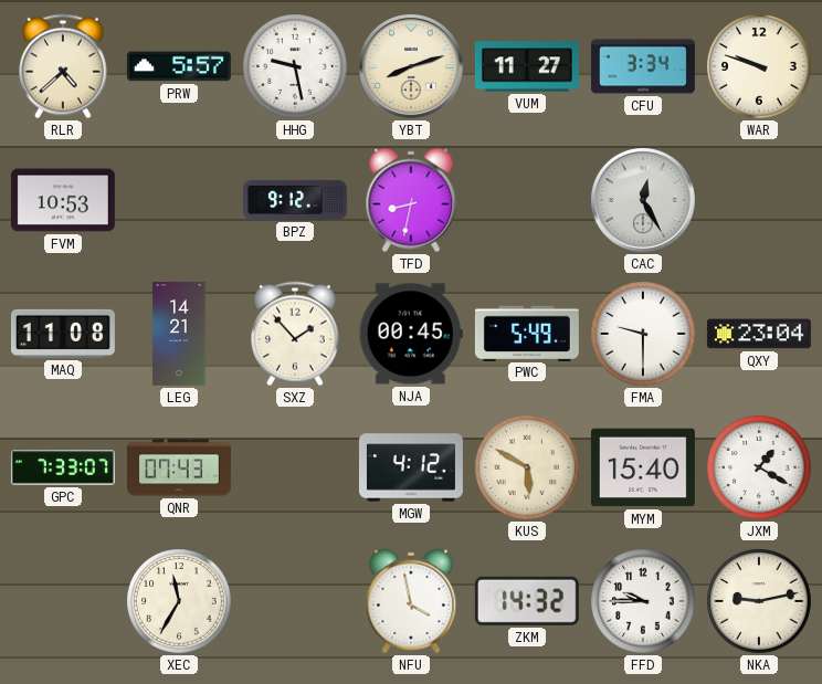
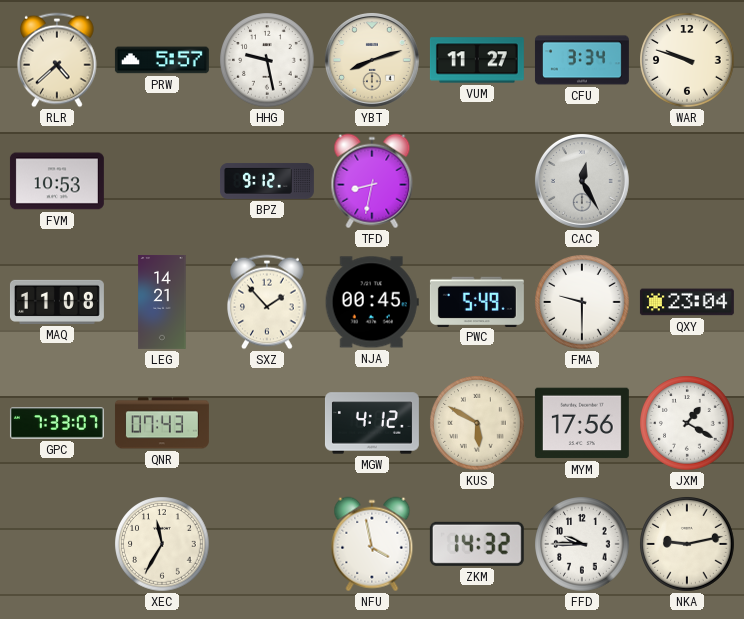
MYM: 15:40 -> 17:56 (582, 423)
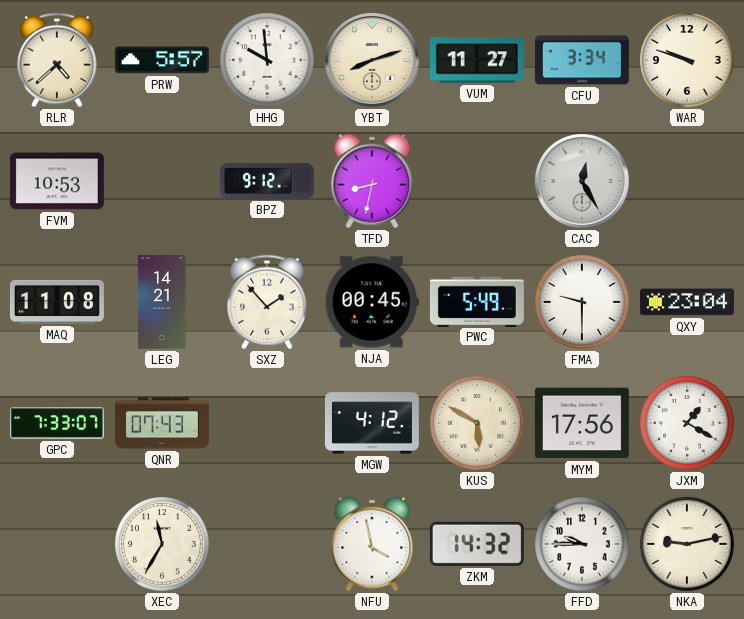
HHG: 9:28 -> 9:59 (267, 60)
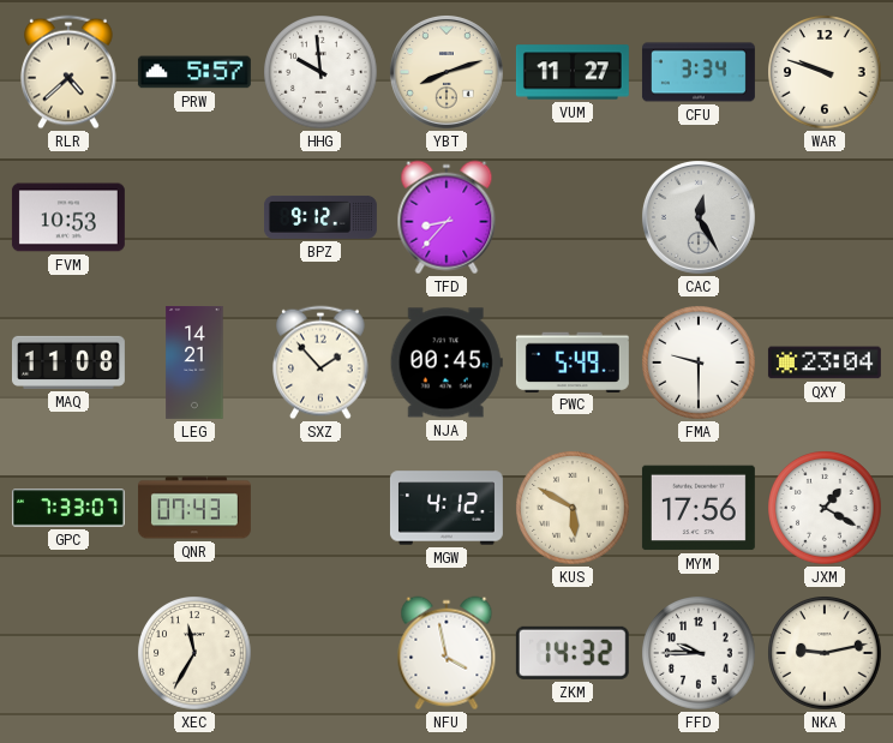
TFD: 8:32 -> 8:37 (446, 217)
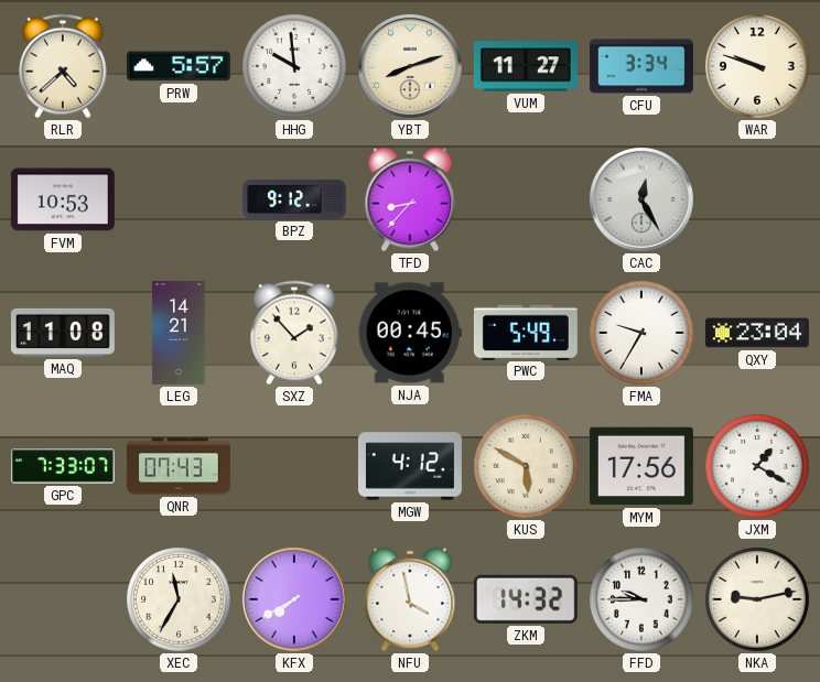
FMA: 9:30 -> 9:35 (641, 333)
KFX: none -> 7:40 (294, 599)
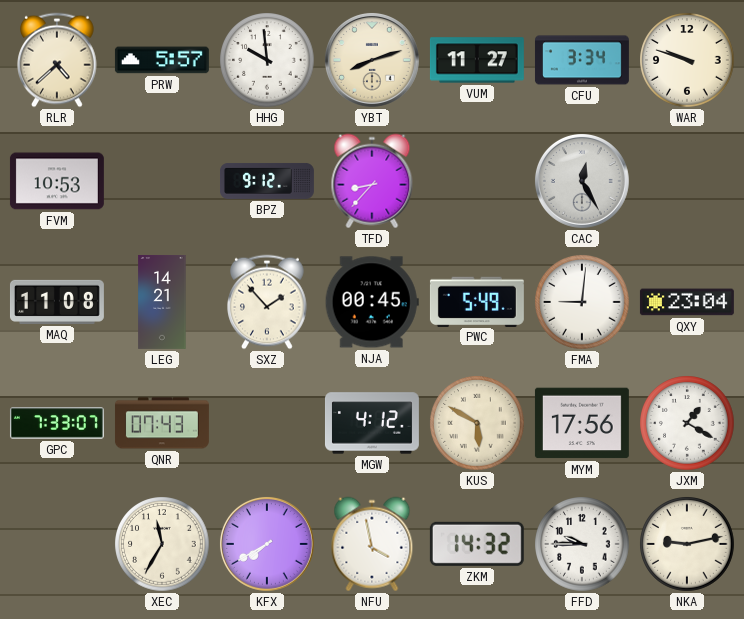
FMA: 9:35 -> 9:01 (582, 302)
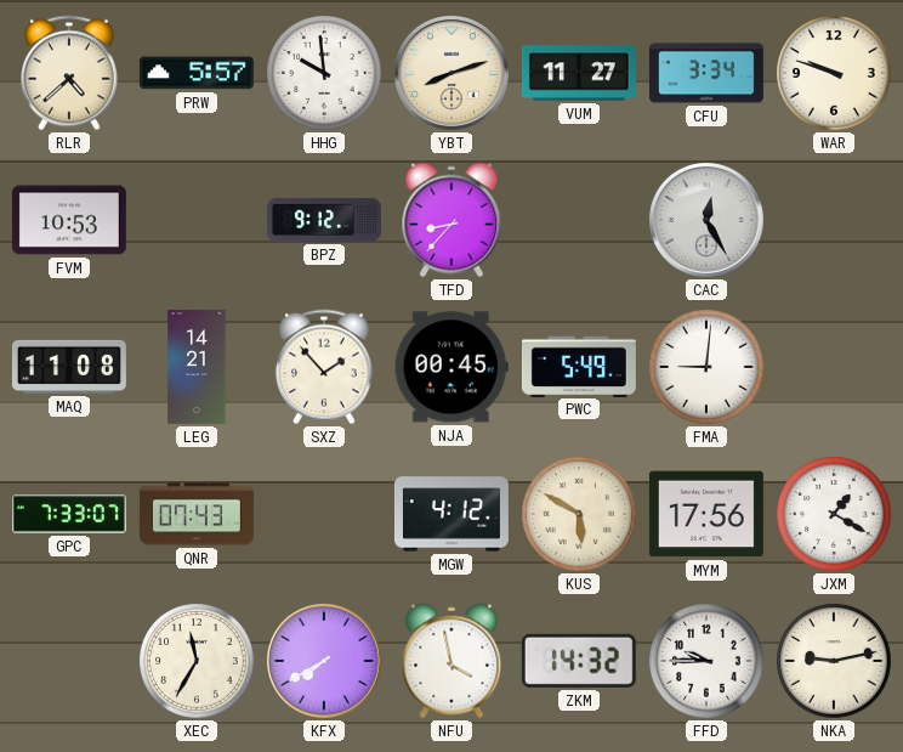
QXY: 23:04 -> none (687, 302)
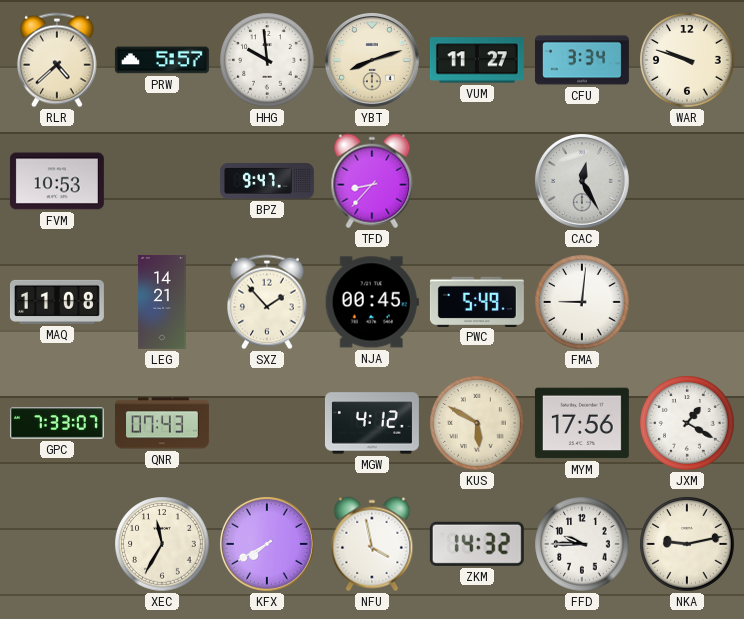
BPZ: 9:12 -> 9:47 (267, 181)
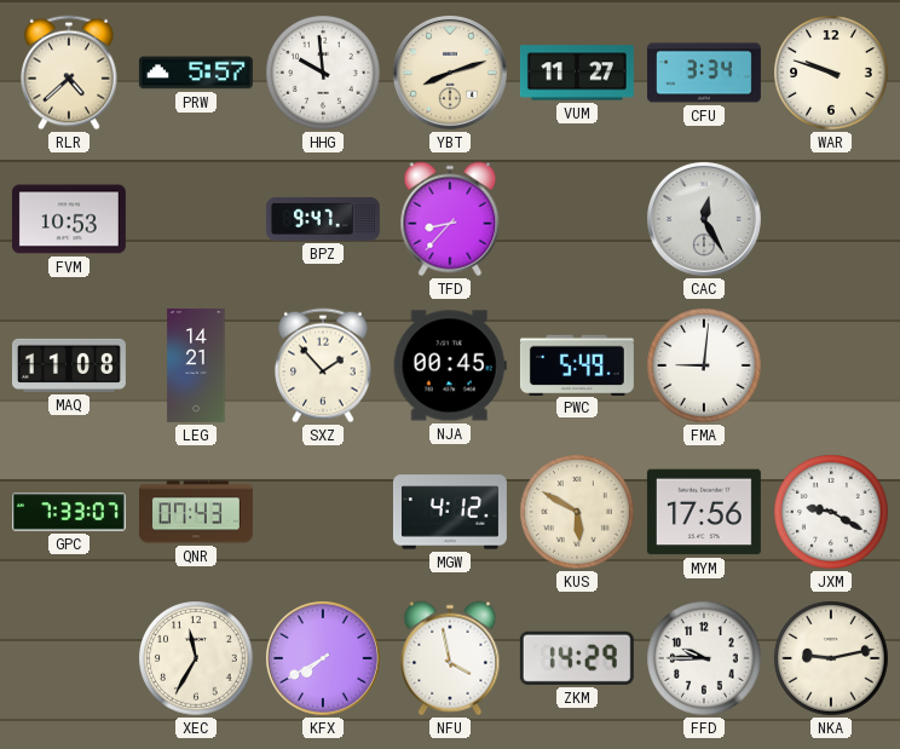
JXM: 1:20 -> 9:20 (831, 512)
ZKM: 14:32 -> 14:29 (577, 658)
